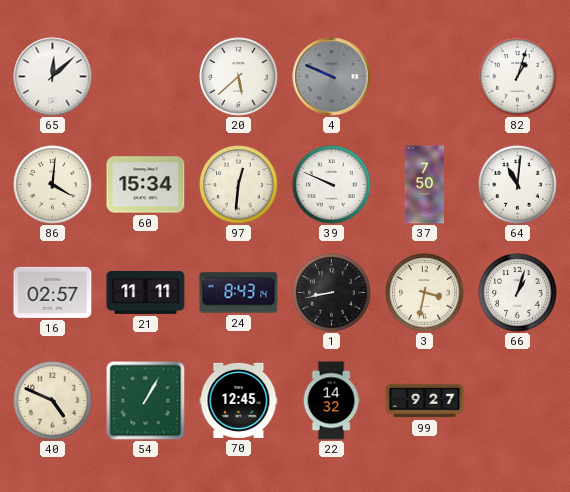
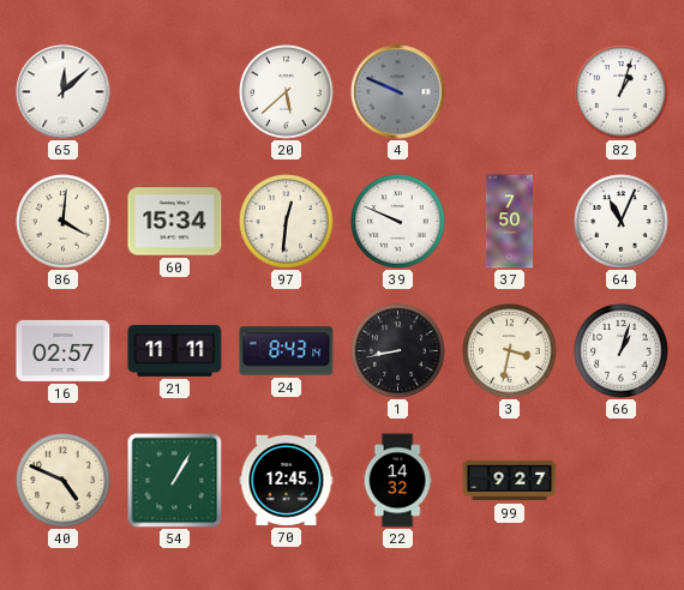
64: 11:01 -> 11:04 (622, 222)
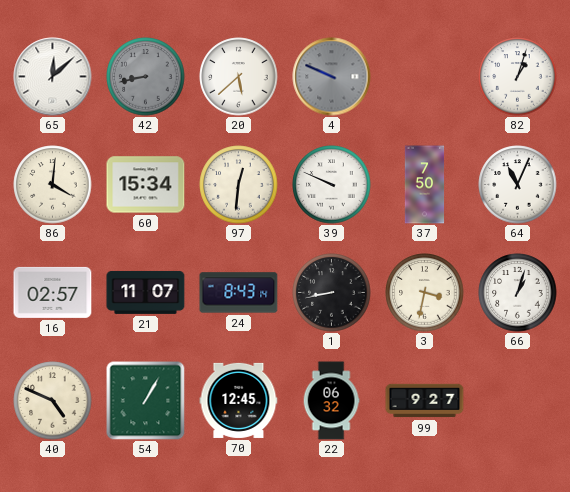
42: none -> 8:43 (146, 77)
21: 11:11 -> 11:07 (146, 292)
22: 14:32 -> 06:32 (331, 401)
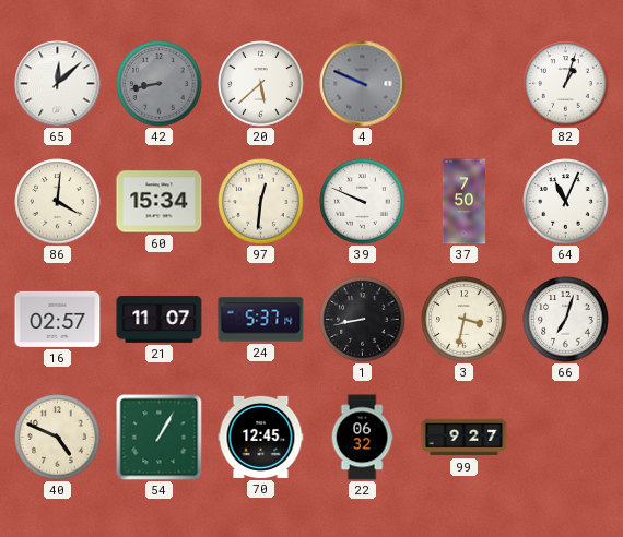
24: 8:43 -> 5:37 (261, 320)
66: 1:03 -> 7:03 (566, 320)
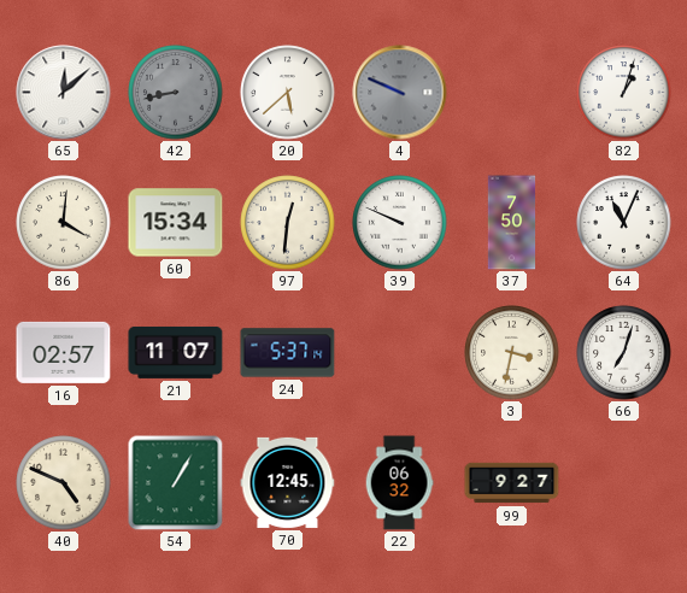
1: 8:43 -> none (363, 320)
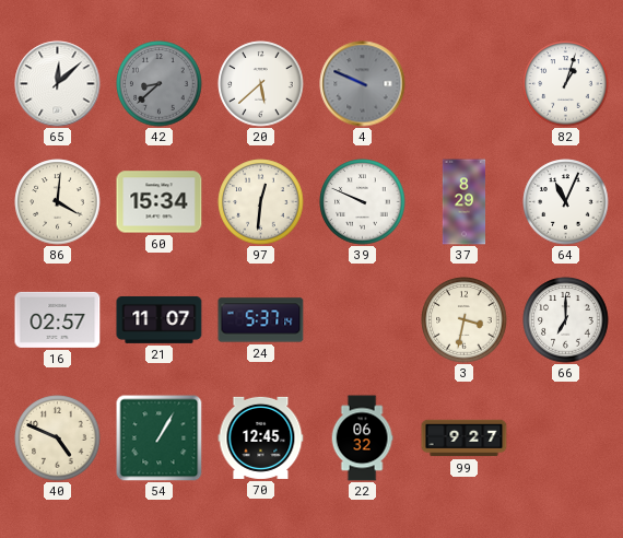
42: 8:43 -> 8:38 (160, 84)
37: 7:50 -> 8:29 (465, 202)
66: 7:03 -> 7:00 (566, 320)
